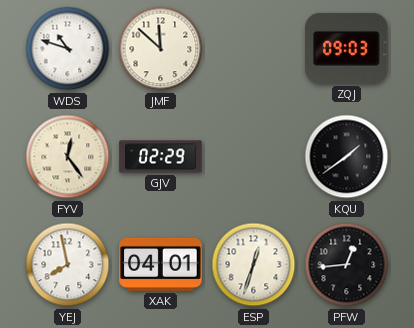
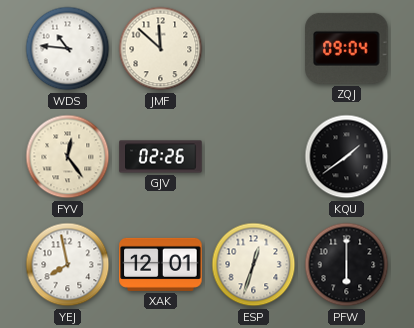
WDS: 10:48 -> 10:46 (68, 49)
ZQJ: 09:03 -> 09:04 (347, 48)
GJV: 02:29 -> 02:26 (161, 157)
XAK: 04:01 -> 12:01 (161, 264)
PFW: 12:44 -> 6:00 (347, 265)
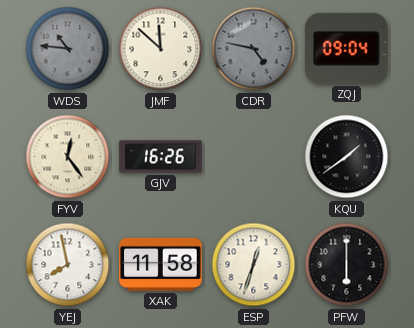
WDS dial: white -> grey (68, 49)
CDR: none -> 4:47 (254, 49)
GJV: 02:26 -> 16:26 (161, 157)
XAK: 12:01 -> 11:58 (161, 264)
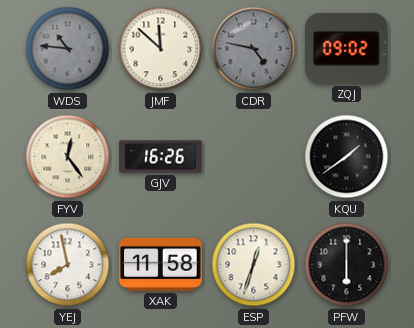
ZQJ: 09:04 -> 09:02 (347, 48)
